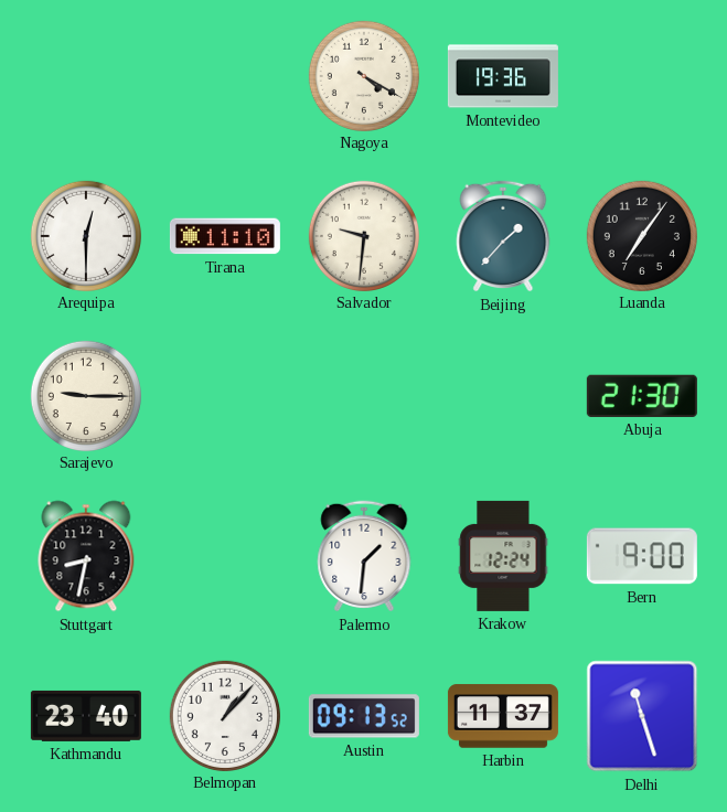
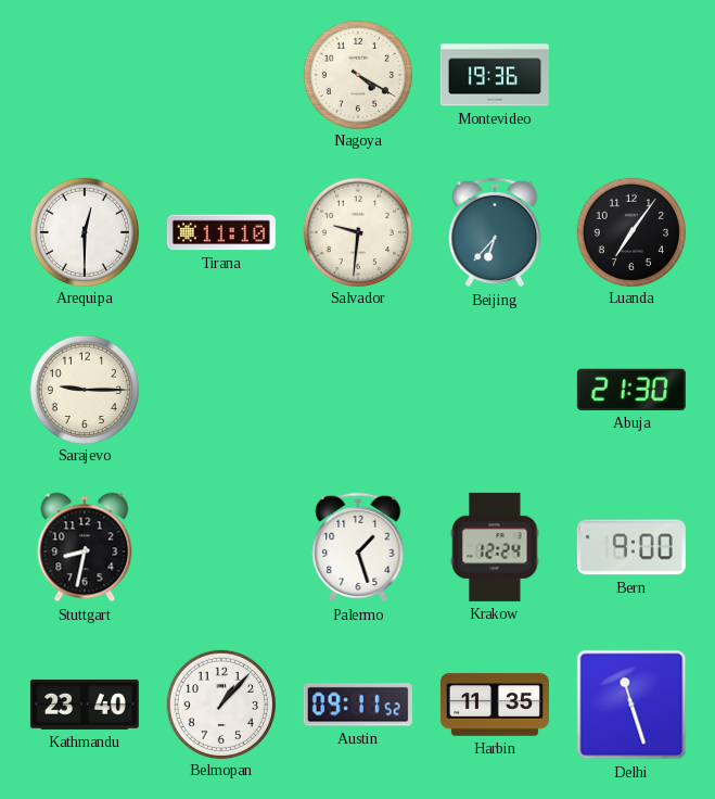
Beijing: 1:37 -> 6:37 (495, 232)
Palermo: 1:31 -> 1:27 (358, 547)
Austin: 09:13 -> 09:11 (358, 705)
Harbin: 11:37 -> 11:35 (495, 705)
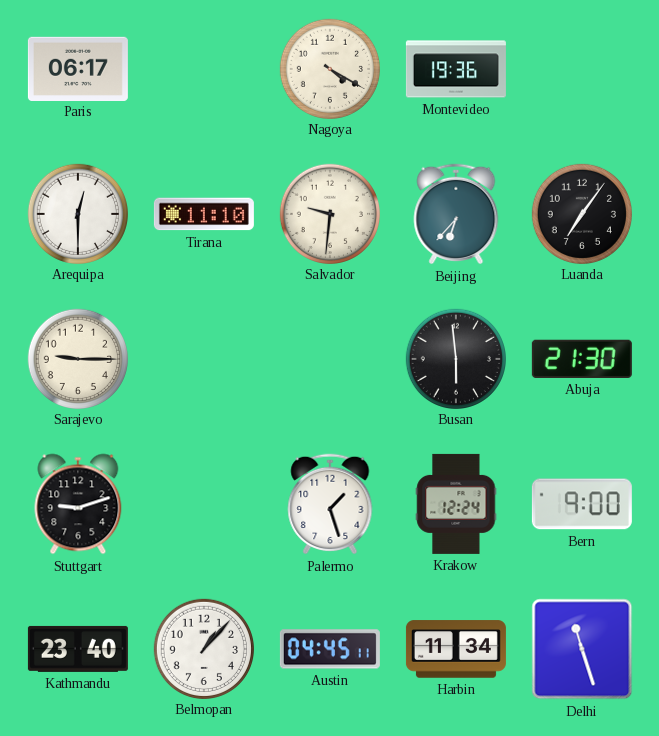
Paris: none -> 06:17 (78, 68)
Busan: none -> 5:59 (455, 358)
Stuttgart: 8:32 -> 9:12 (78, 504)
Austin: 09:11 -> 04:45 (330, 649)
Harbin: 11:35 -> 11:34 (456, 649)
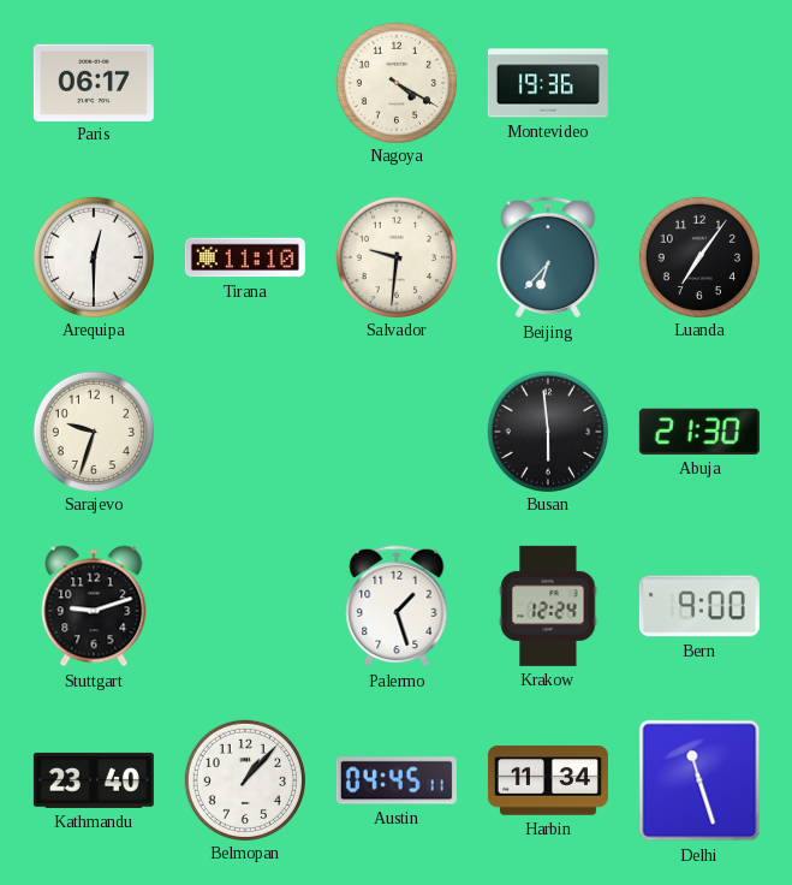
Sarajevo: 9:15 -> 9:33 (93, 430)
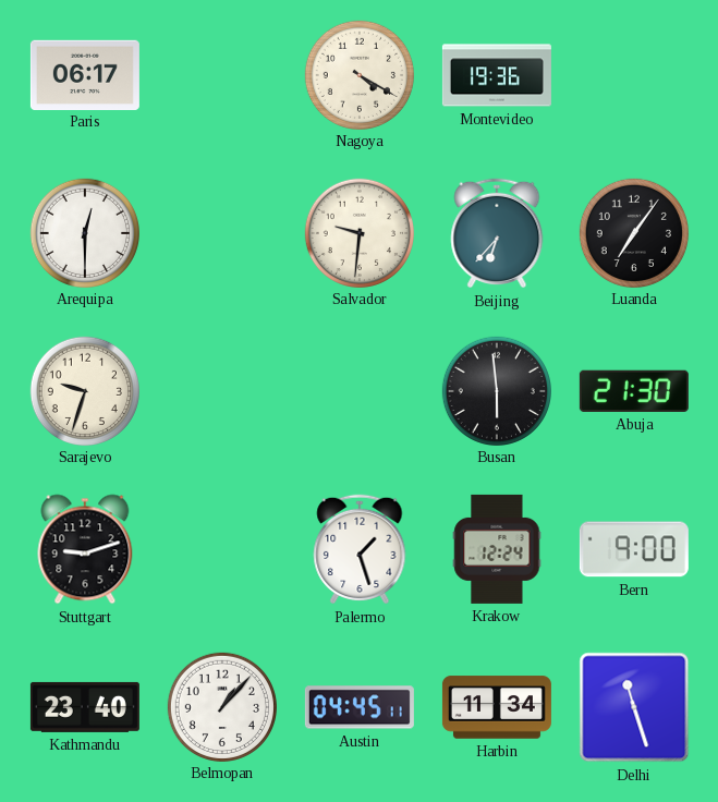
Tirana: 11:10 -> none (245, 257)
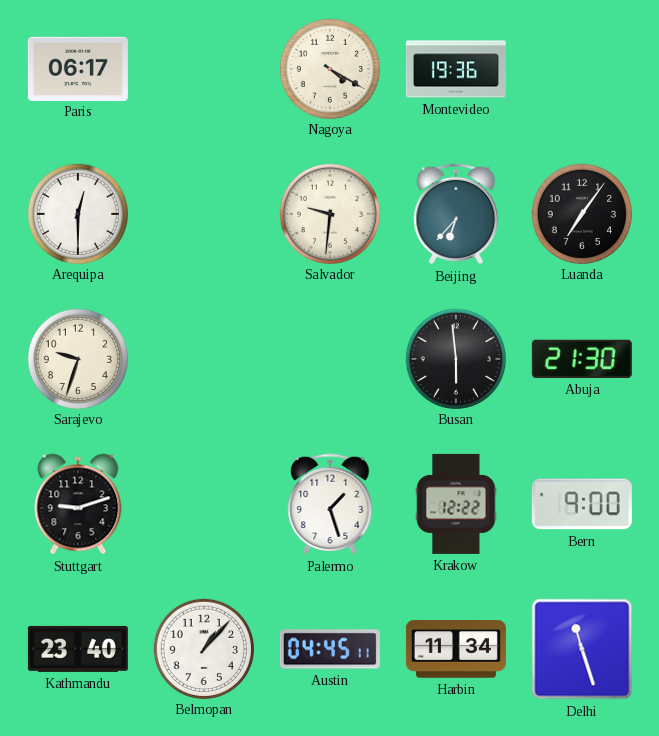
Krakow: 12:24 -> 12:22 (456, 504)
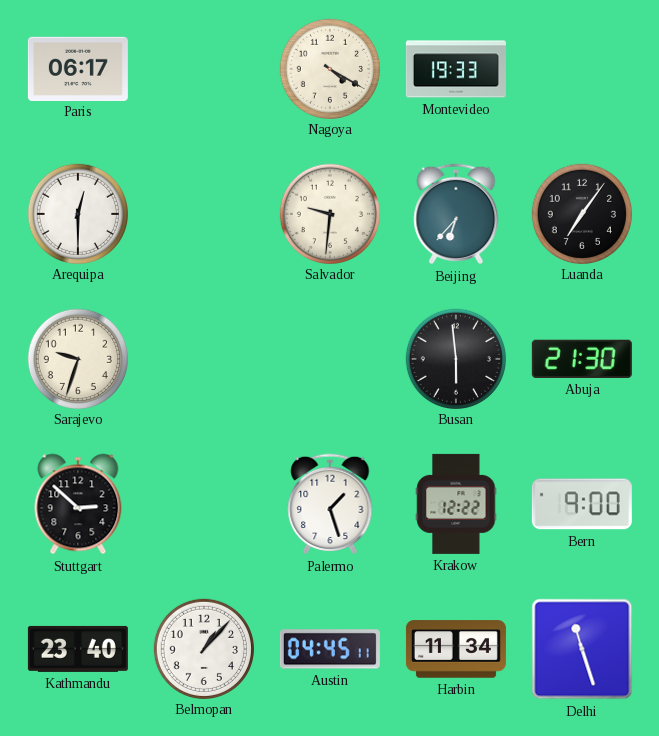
Montevideo: 19:36 -> 19:33 (456, 69)
Stuttgart: 9:12 -> 2:52 (78, 504)
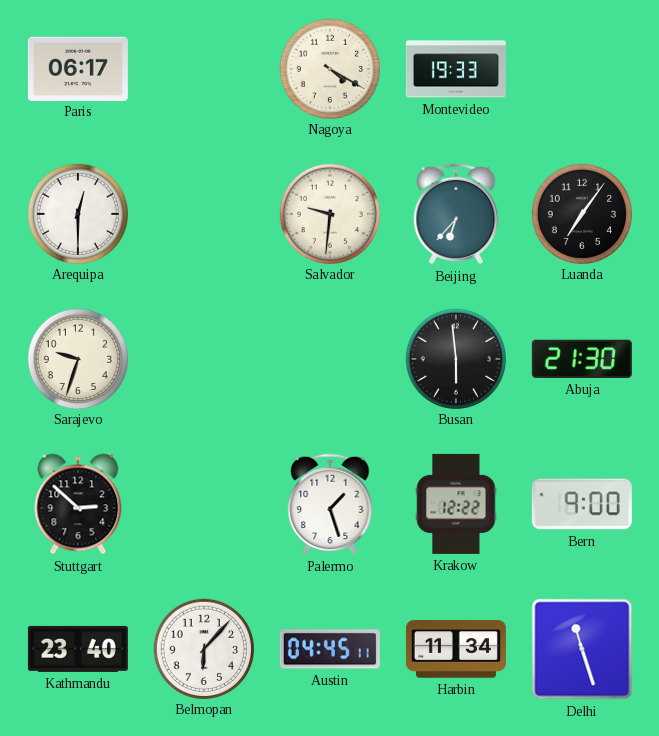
Belmopan: 1:07 -> 6:07 (203, 648)
